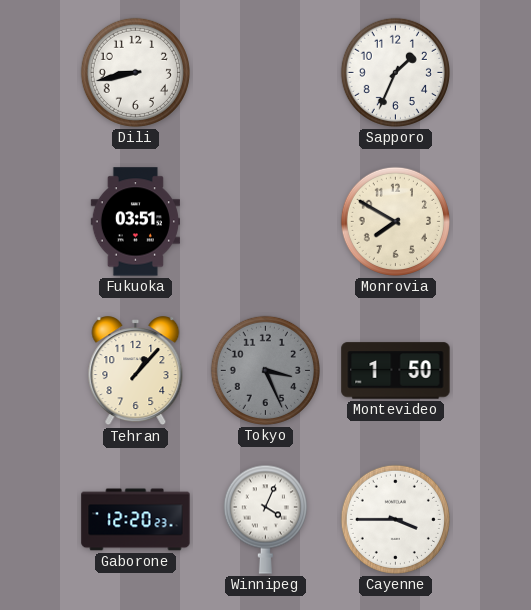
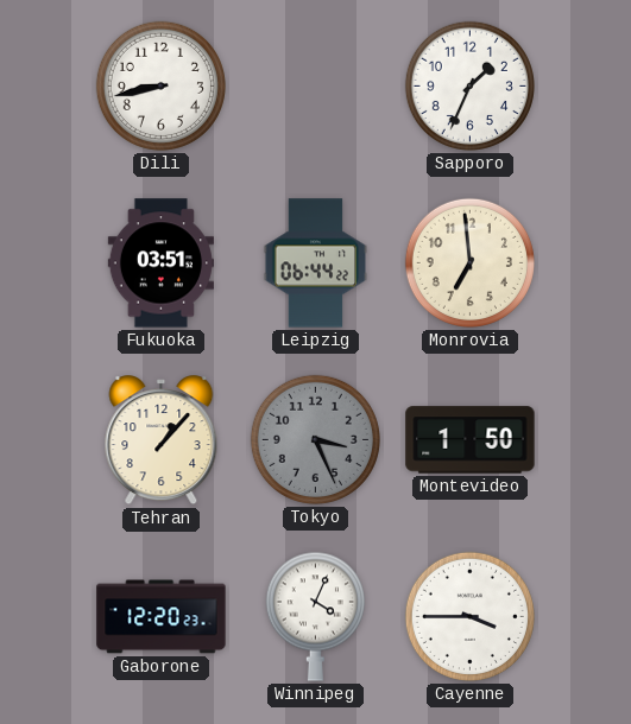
Leipzig: none -> 06:44 (316, 263)
Monrovia: 7:50 -> 6:59 (469, 262)
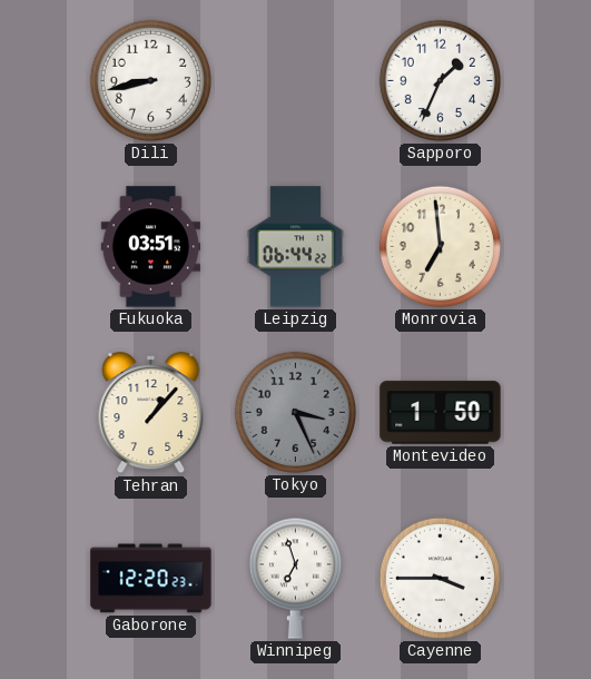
Winnipeg: 4:04 -> 6:57 (295, 578)
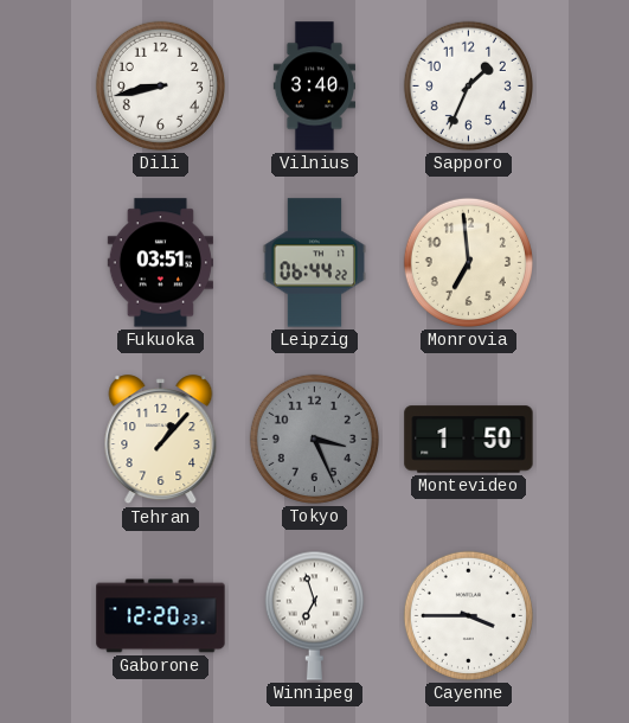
Vilnius: none -> 3:40 (314, 87)
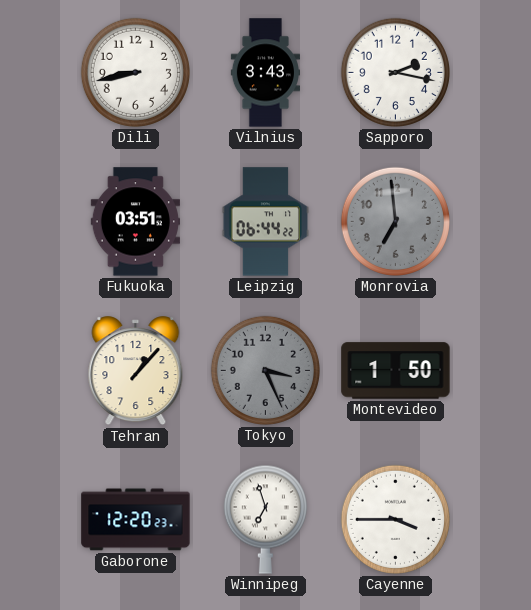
Vilnius: 3:40 -> 3:43 (265, 73)
Sapporo: 1:34 -> 2:17 (395, 72)
Monrovia dial: cream -> grey (395, 221)
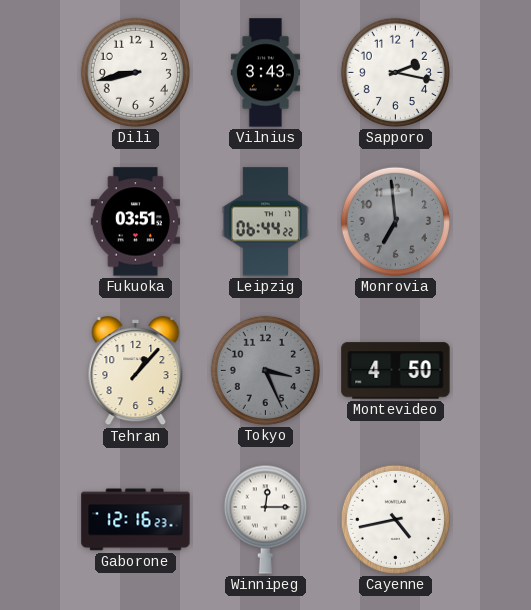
Montevideo: 1:50 -> 4:50 (396, 371)
Gaborone: 12:20 -> 12:16 (136, 520)
Winnipeg: 6:57 -> 12:15 (265, 519)
Cayenne: 3:45 -> 4:43 (395, 519)
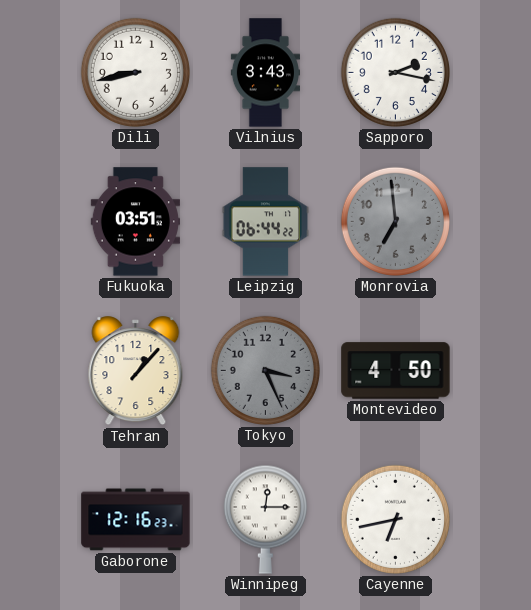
Cayenne: 4:43 -> 6:43 (395, 519)
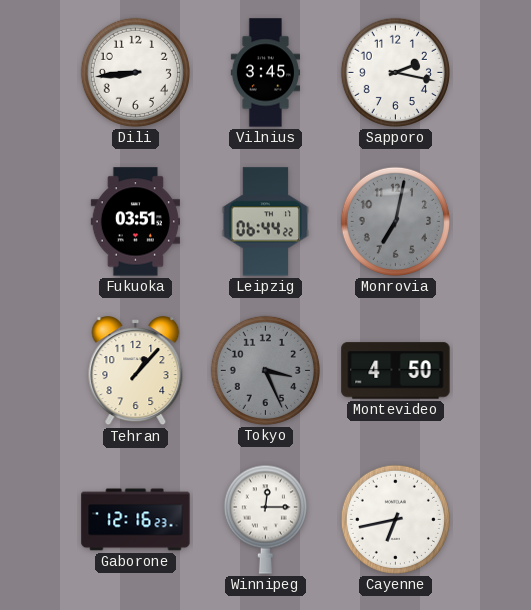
Dili: 8:43 -> 8:44 (135, 72)
Vilnius: 3:43 -> 3:45 (265, 73)
Monrovia: 6:59 -> 7:02 (395, 221)
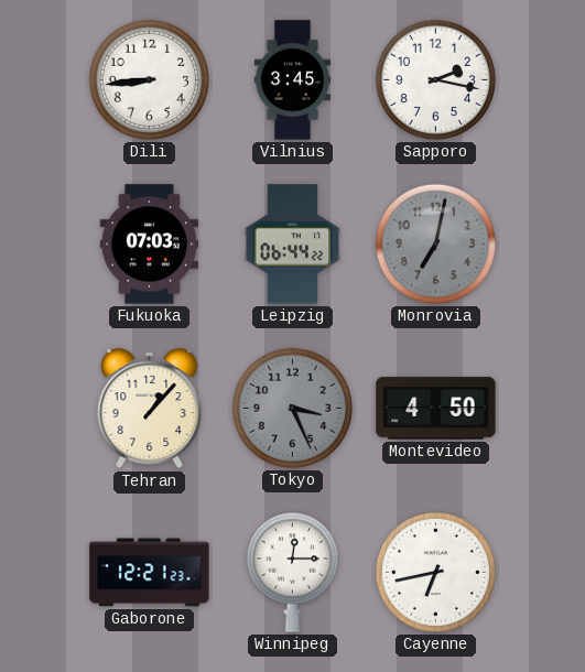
Fukuoka: 03:51 -> 07:03 (149, 245)
Gaborone: 12:16 -> 12:21 (150, 573)
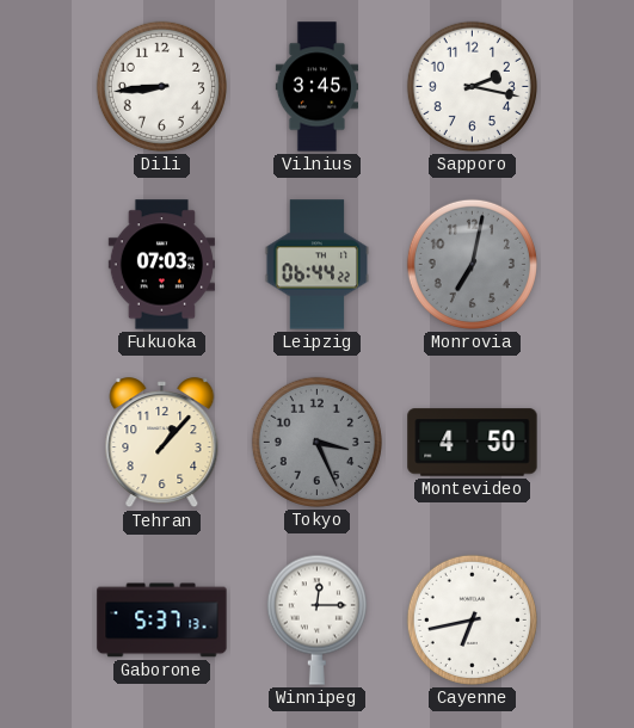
Gaborone: 12:21 -> 5:37 (162, 621)
